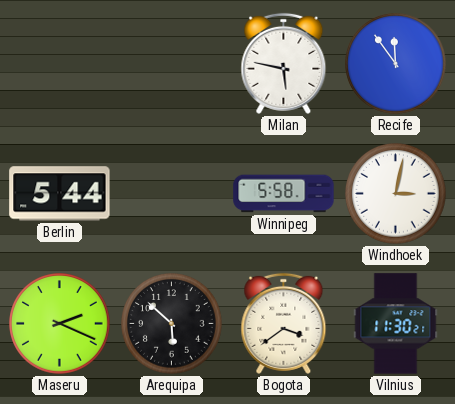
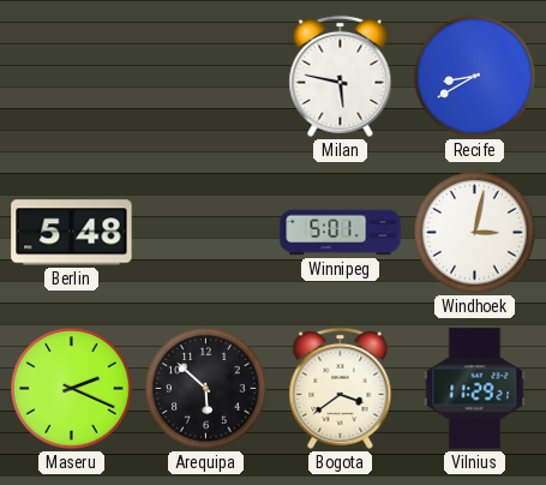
Recife: 11:54 -> 8:40 (475, 77)
Berlin: 5:44 -> 5:48 (72, 233)
Winnipeg: 5:58 -> 5:01 (341, 233)
Vilnius: 11:30 -> 11:29 (475, 389)
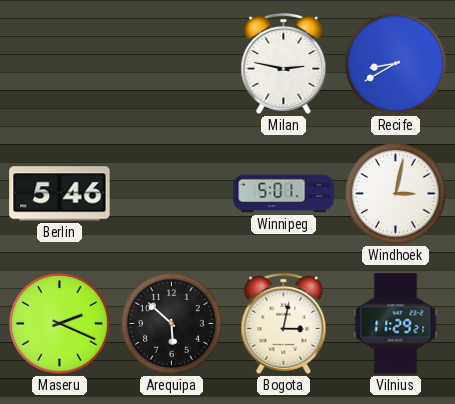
Milan: 5:47 -> 2:47 (284, 63)
Berlin: 5:48 -> 5:46 (60, 194)
Bogota: 3:39 -> 3:02 (284, 323)
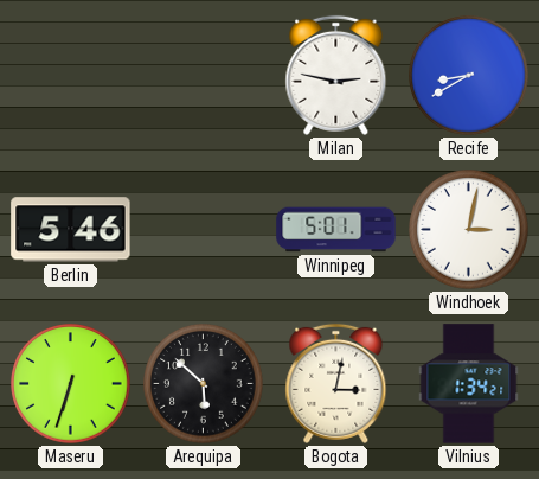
Maseru: 2:19 -> 6:33 (71, 384)
Vilnius: 11:29 -> 1:34 (469, 384)
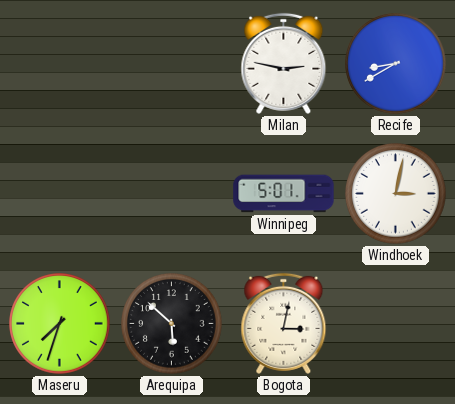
Berlin: 5:46 -> none (71, 230)
Maseru: 6:33 -> 7:33 (60, 324)
Vilnius: 1:34 -> none (469, 384)
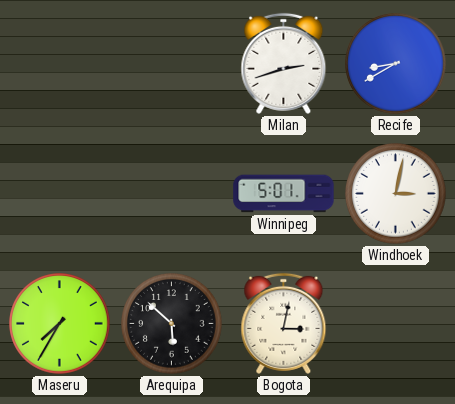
Milan: 2:47 -> 2:42 (284, 63)
Maseru: 7:33 -> 7:35 (60, 324)
